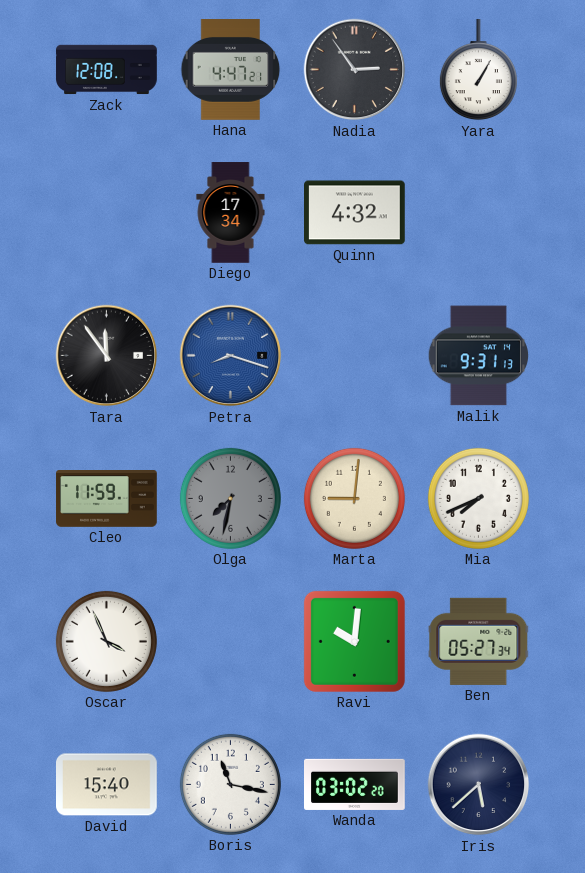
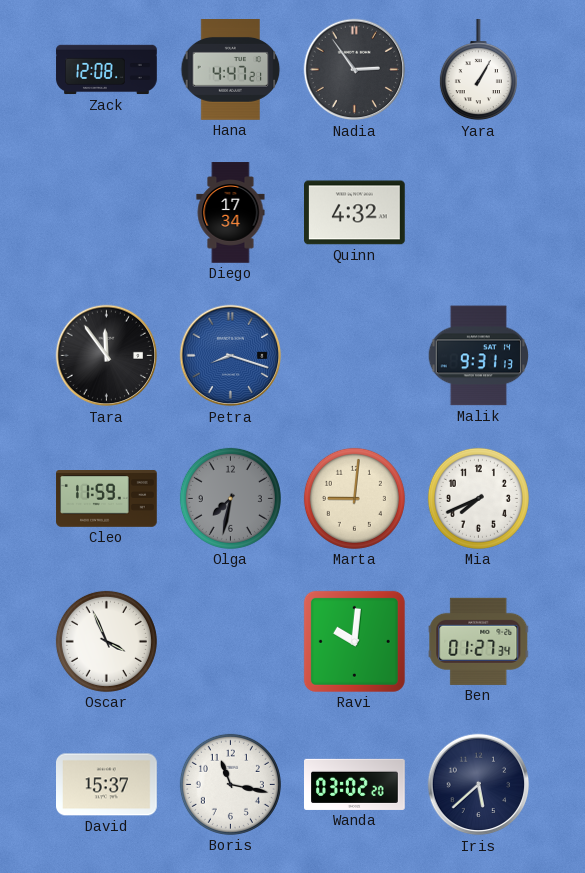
Ben: 05:27 -> 01:27 (479, 641)
David: 15:40 -> 15:37 (107, 785)
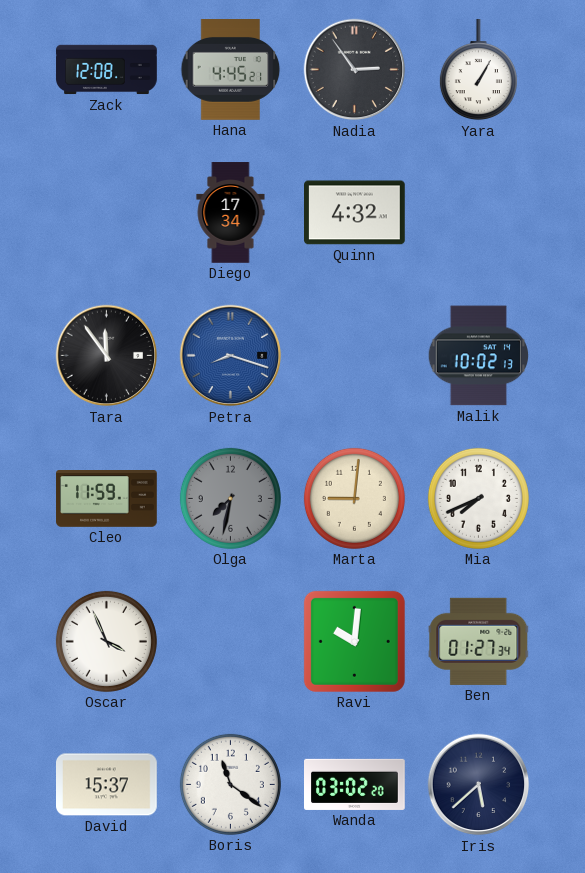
Hana: 4:47 -> 4:45 (231, 70)
Malik: 9:31 -> 10:02 (478, 356)
Boris: 11:17 -> 11:21 (230, 784)
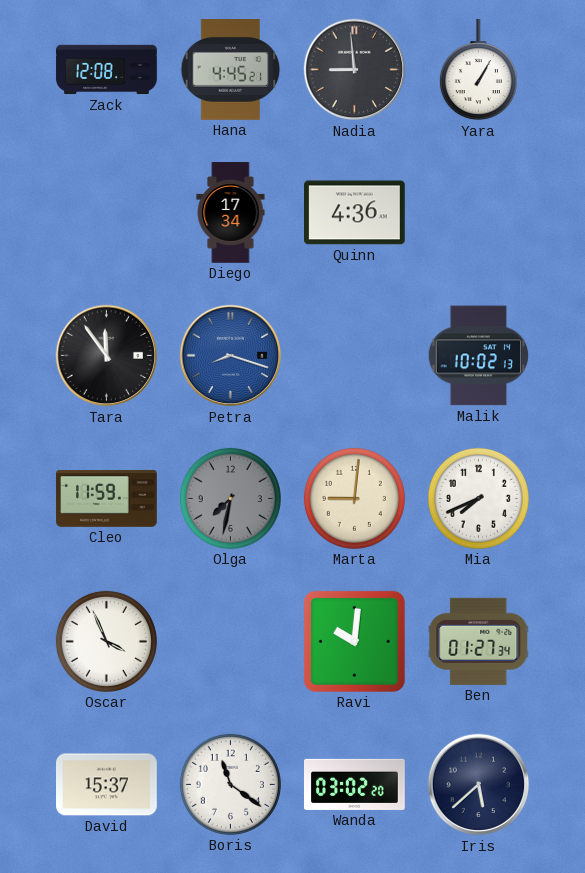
Nadia: 2:54 -> 8:59 (355, 70)
Quinn: 4:32 -> 4:36 (355, 213)
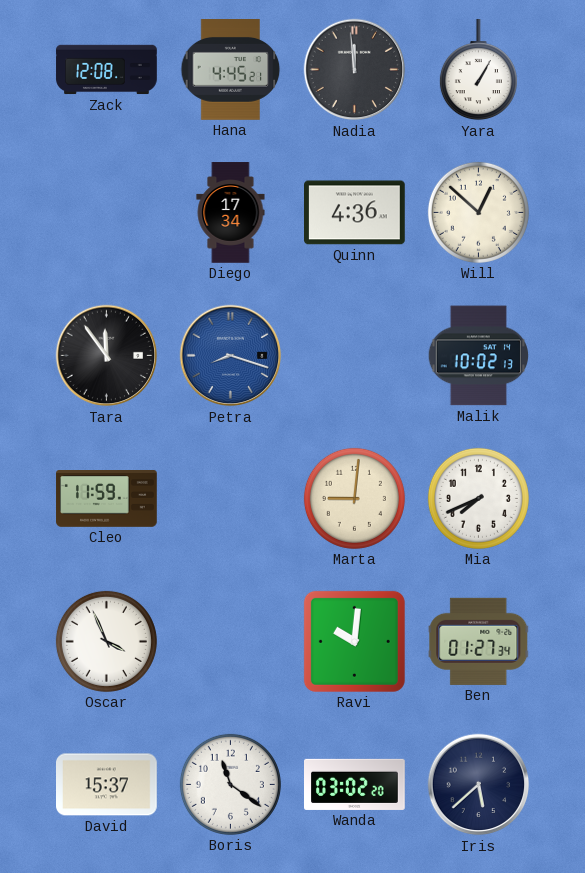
Nadia: 8:59 -> 11:59 (355, 70)
Will: none -> 12:52 (478, 212)
Olga: 7:32 -> none (230, 498)
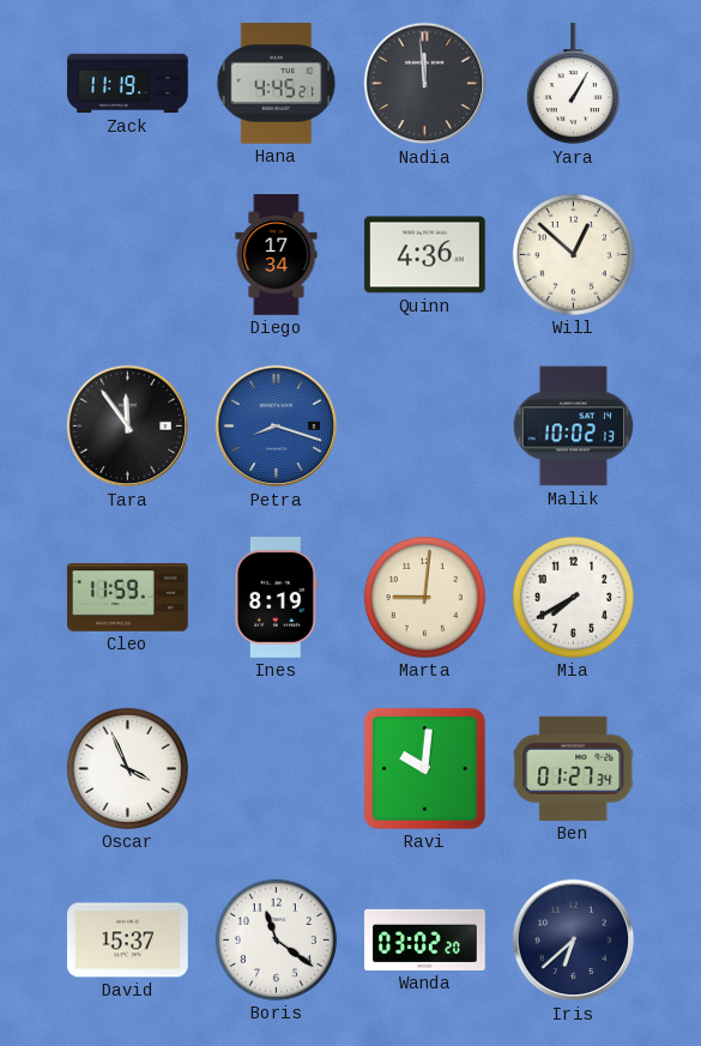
Zack: 12:08 -> 11:19 (128, 84)
Ines: none -> 8:19 (276, 598)
Mia: 7:41 -> 7:40 (573, 597)
Iris: 5:38 -> 6:38 (574, 941)
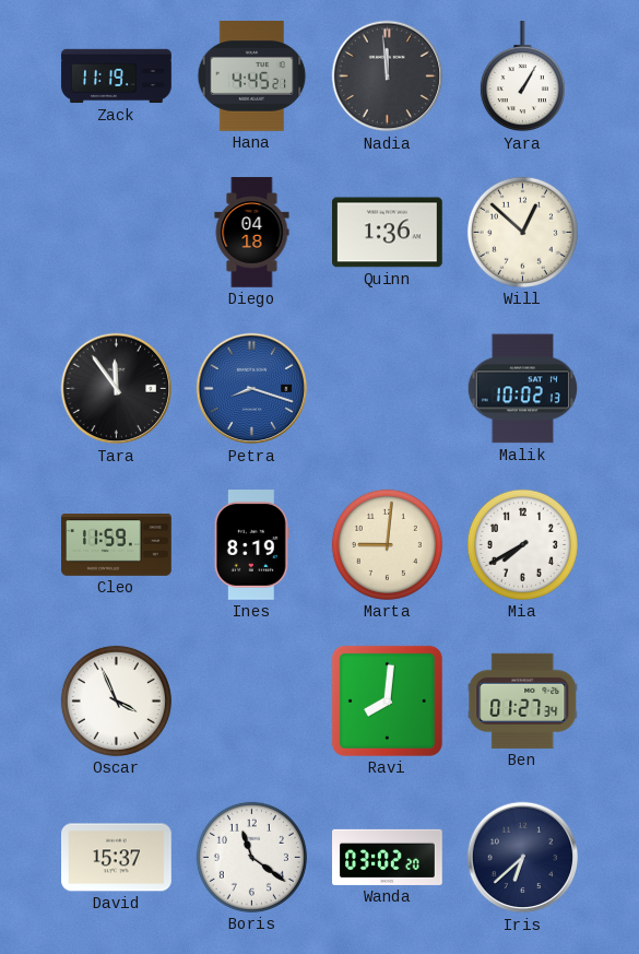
Diego: 17:34 -> 04:18 (252, 233)
Quinn: 4:36 -> 1:36 (388, 233)
Ravi: 10:01 -> 8:01 (387, 700)
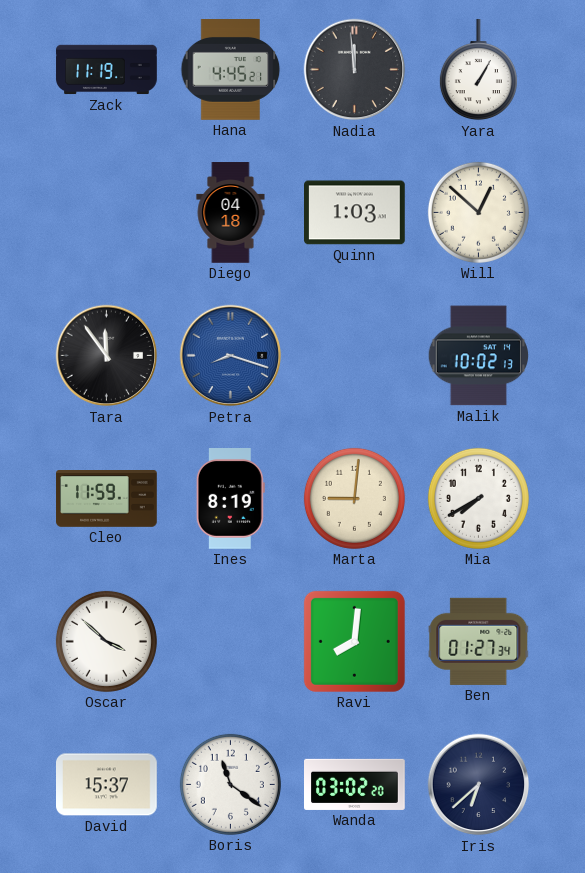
Quinn: 1:36 -> 1:03 (355, 213)
Oscar: 3:56 -> 3:52 (106, 641)
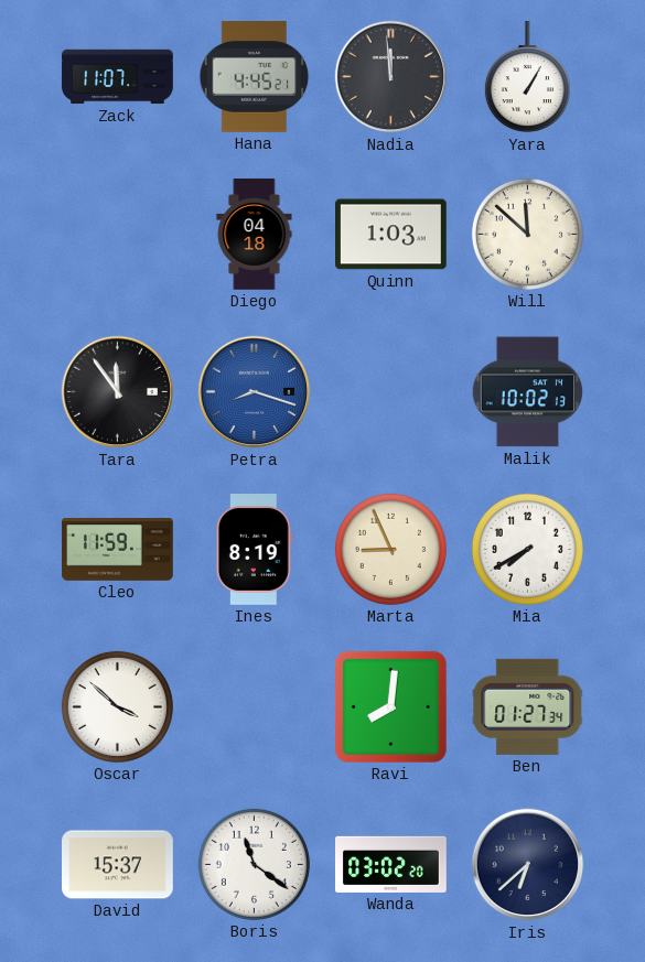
Zack: 11:19 -> 11:07 (118, 77)
Will: 12:52 -> 11:52 (527, 234)
Marta: 9:01 -> 8:56 (390, 549)
